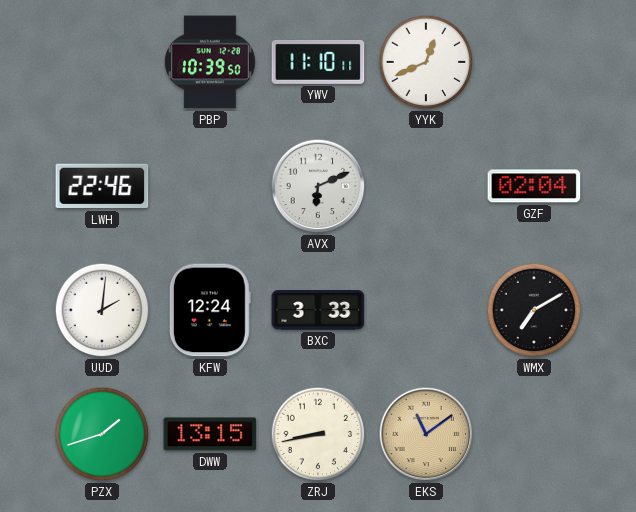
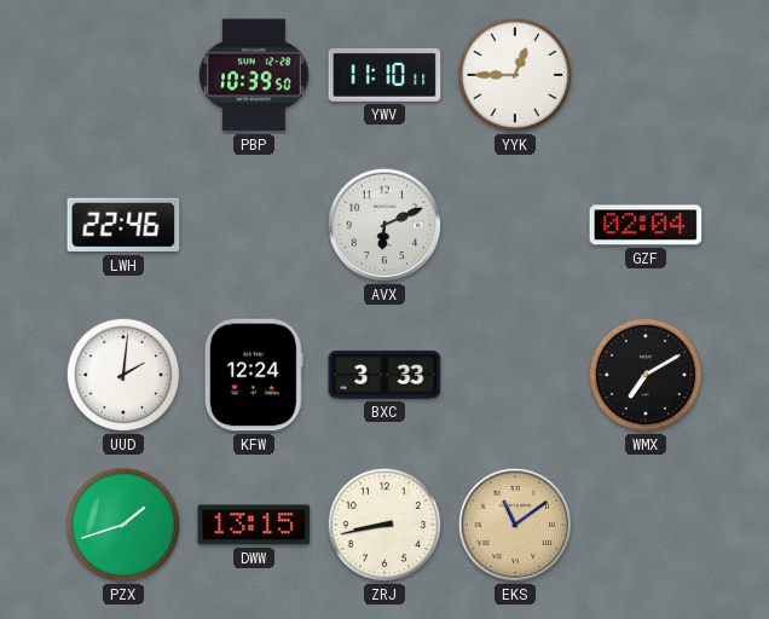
YYK: 12:41 -> 12:45 (515, 75)
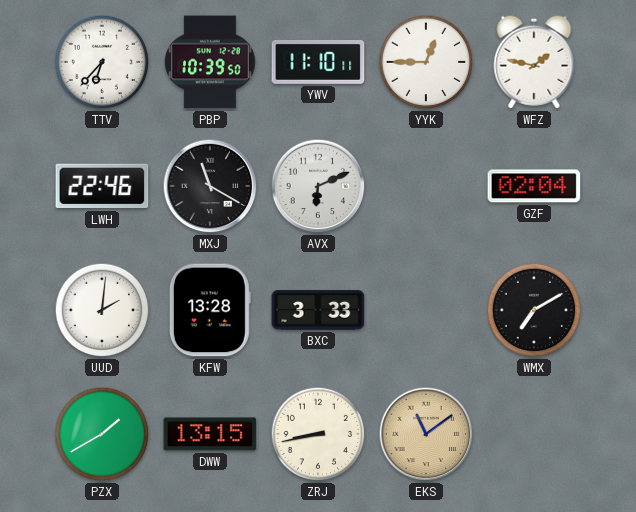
TTV: none -> 6:37 (102, 62)
WFZ: none -> 1:47 (534, 62)
MXJ: none -> 11:20 (210, 186)
KFW: 12:24 -> 13:28 (210, 310)
PZX: 1:42 -> 1:40 (102, 434)
